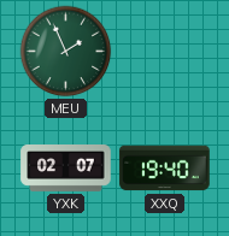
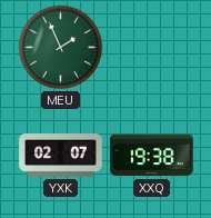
XXQ: 19:40 -> 19:38 (152, 156)
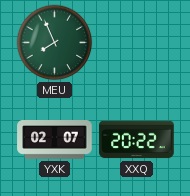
MEU: 1:56 -> 7:56 (55, 43)
XXQ: 19:38 -> 20:22 (137, 140)
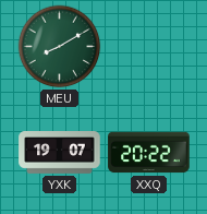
MEU: 7:56 -> 8:10 (60, 47)
YXK: 02:07 -> 19:07 (60, 153)
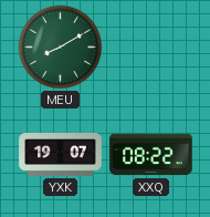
XXQ: 20:22 -> 08:22 (151, 155)
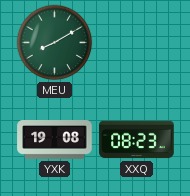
YXK: 19:07 -> 19:08 (55, 140)
XXQ: 08:22 -> 08:23 (137, 140)
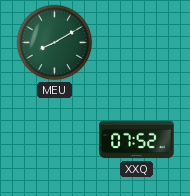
YXK: 19:08 -> none (55, 140)
XXQ: 08:23 -> 07:52 (137, 140)
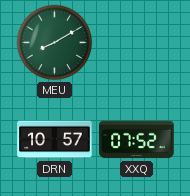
DRN: none -> 10:57 (55, 140)
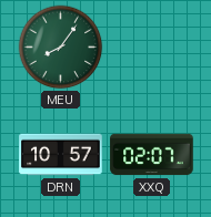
MEU: 8:10 -> 8:06 (61, 48)
XXQ: 07:52 -> 02:07 (152, 155)
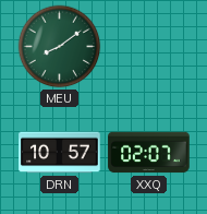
MEU: 8:06 -> 8:09 (60, 47)
